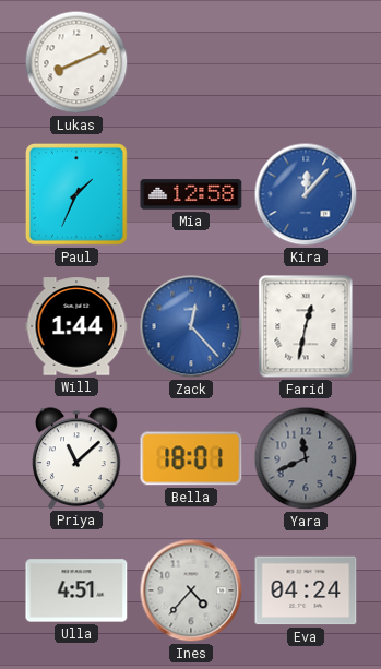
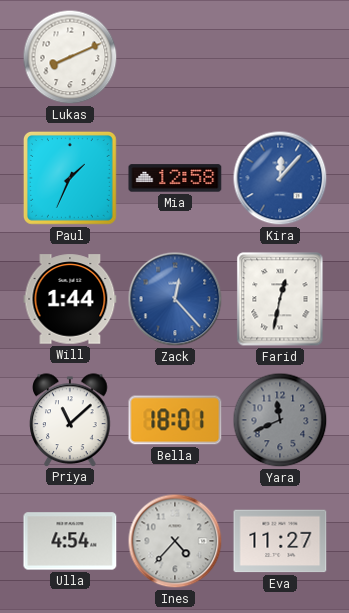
Ulla: 4:51 -> 4:54 (70, 541)
Eva: 04:24 -> 11:27 (280, 541)
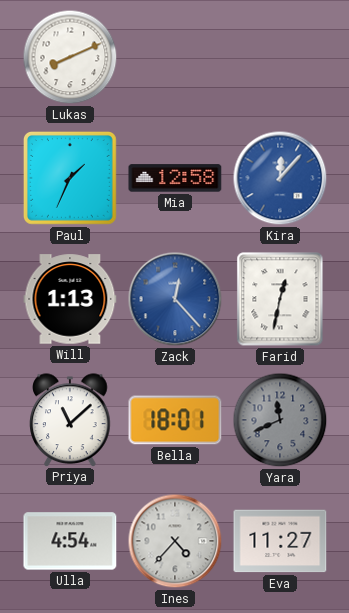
Will: 1:44 -> 1:13 (70, 299)
